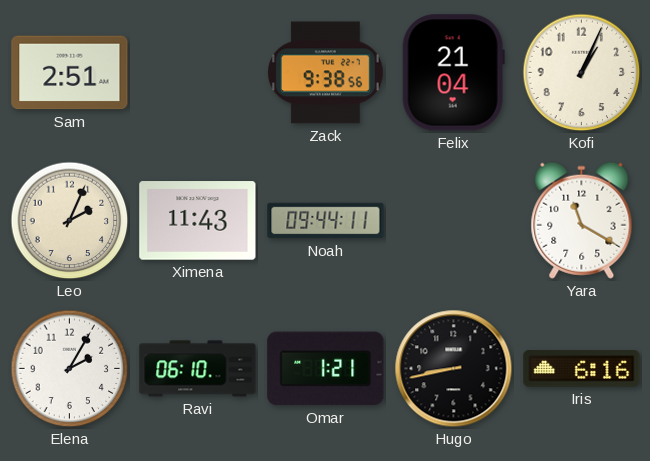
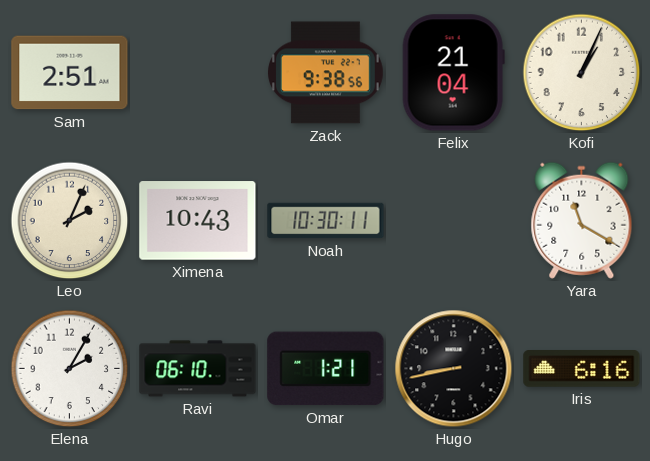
Ximena: 11:43 -> 10:43 (198, 221)
Noah: 09:44 -> 10:30 (326, 221)
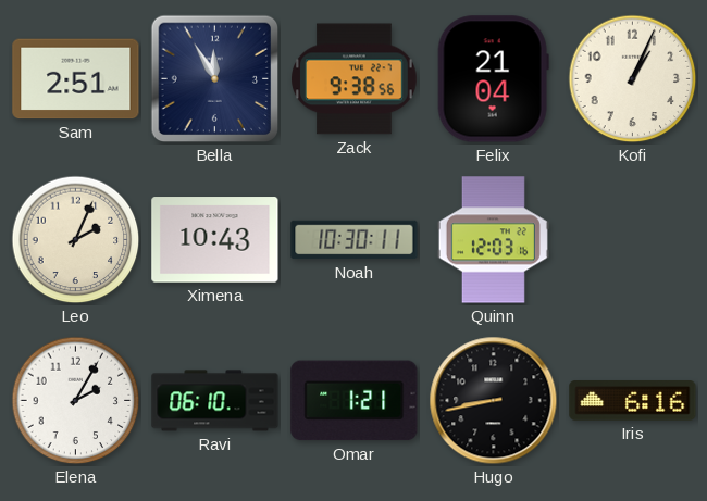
Bella: none -> 11:55 (215, 79)
Quinn: none -> 12:03 (493, 240)
Yara: 11:20 -> none (582, 220)
